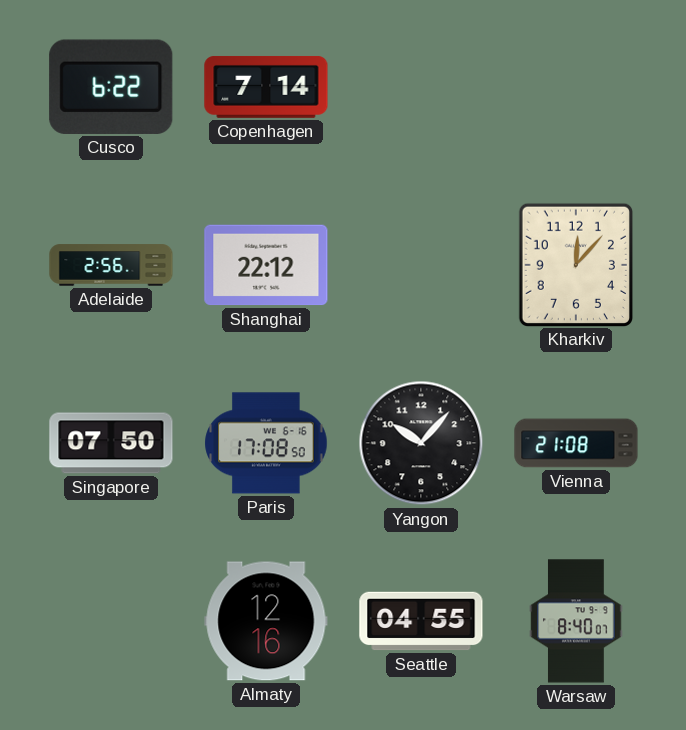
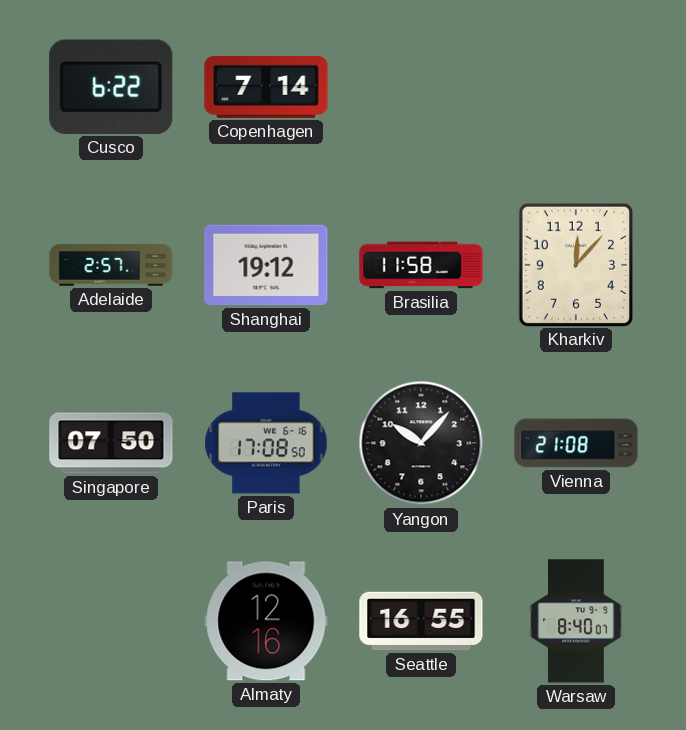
Adelaide: 2:56 -> 2:57 (111, 265)
Shanghai: 22:12 -> 19:12 (266, 265)
Brasilia: none -> 11:58 (421, 265)
Seattle: 04:55 -> 16:55 (421, 621)
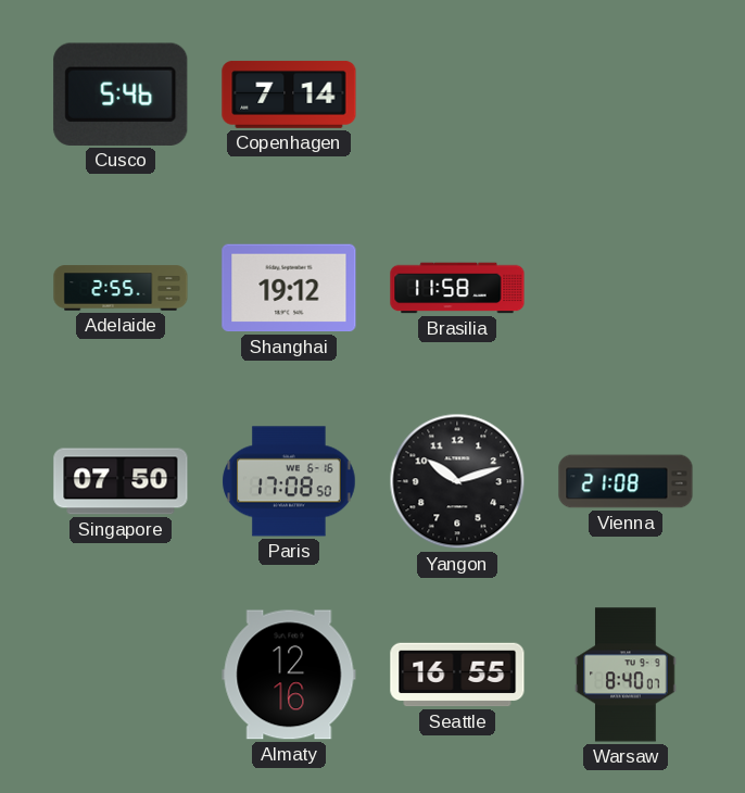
Cusco: 6:22 -> 5:46 (121, 95)
Adelaide: 2:57 -> 2:55 (121, 288)
Kharkiv: 12:07 -> none (575, 264)
Yangon: 10:07 -> 10:12 (457, 481)
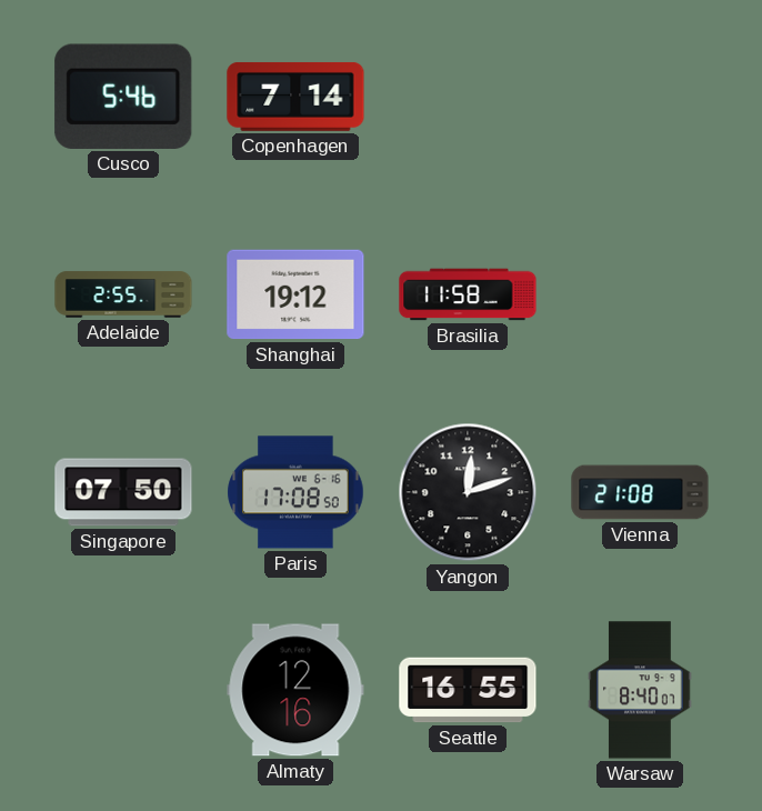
Yangon: 10:12 -> 12:12 (468, 492)
